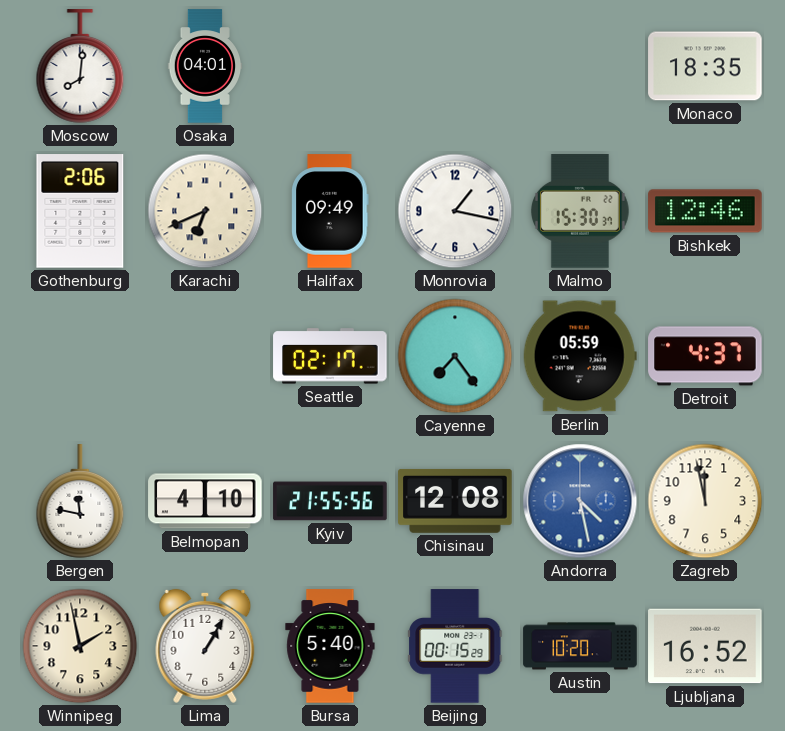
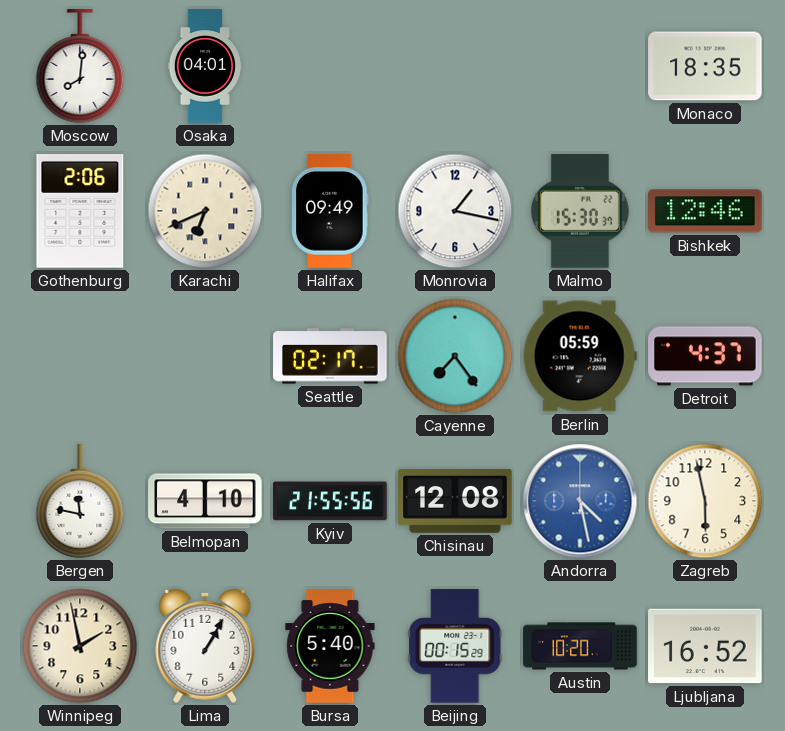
Zagreb: 11:58 -> 5:58 (705, 501)
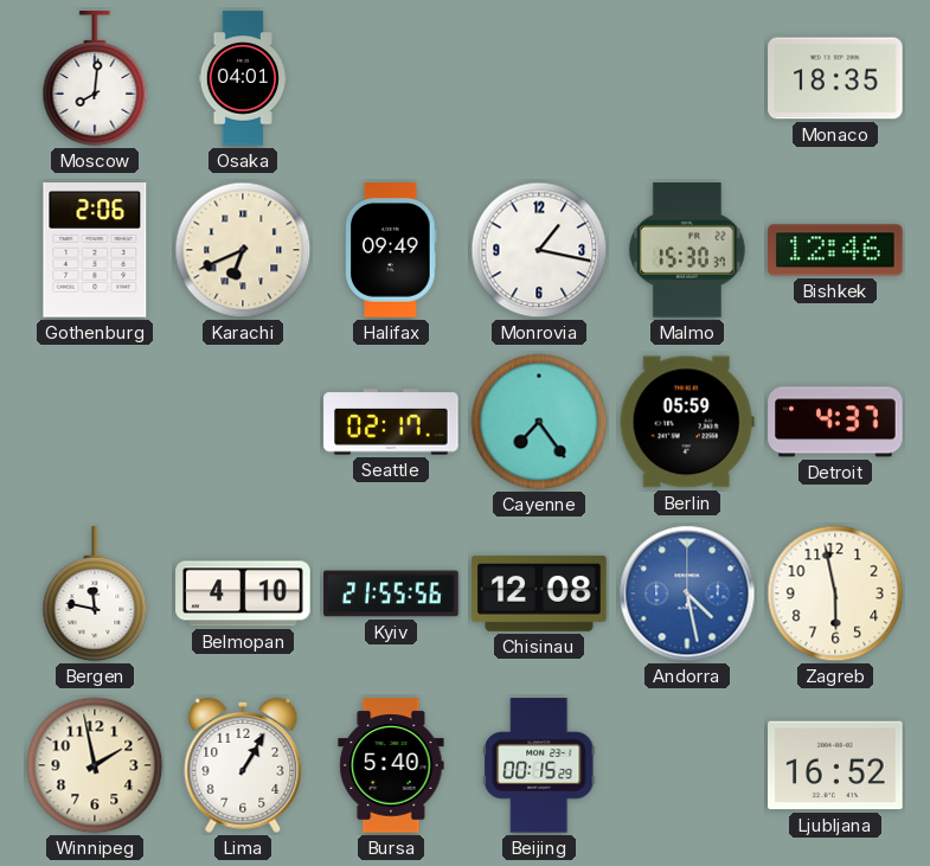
Austin: 10:20 -> none (580, 646)
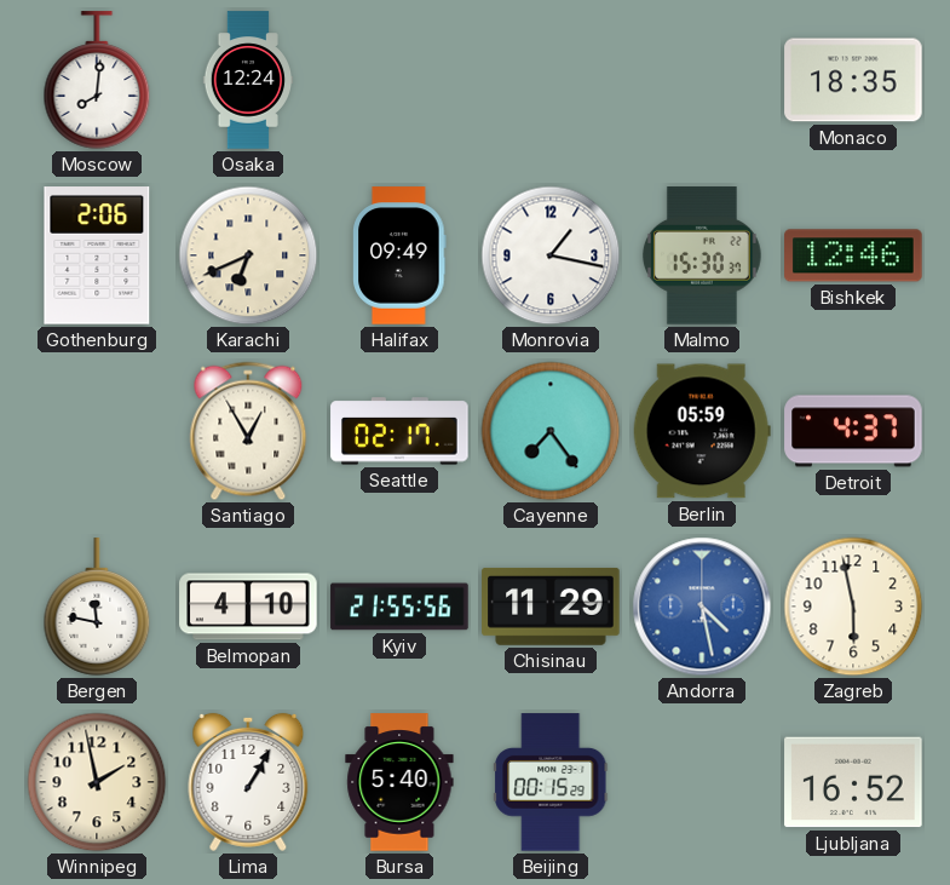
Osaka: 04:01 -> 12:24 (248, 80)
Santiago: none -> 12:55 (248, 431)
Chisinau: 12:08 -> 11:29 (551, 607)
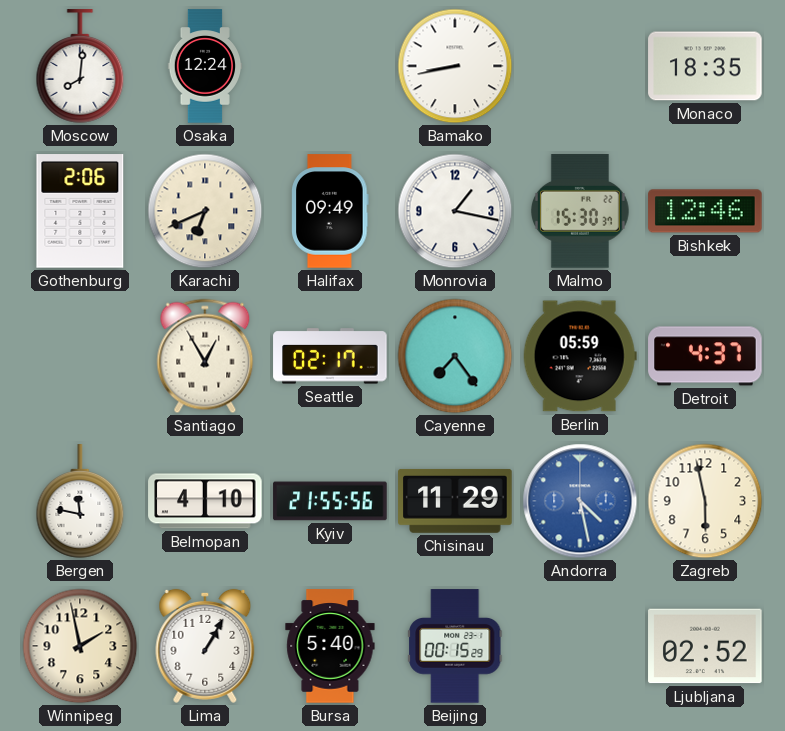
Bamako: none -> 8:43 (455, 66)
Ljubljana: 16:52 -> 02:52 (705, 646)
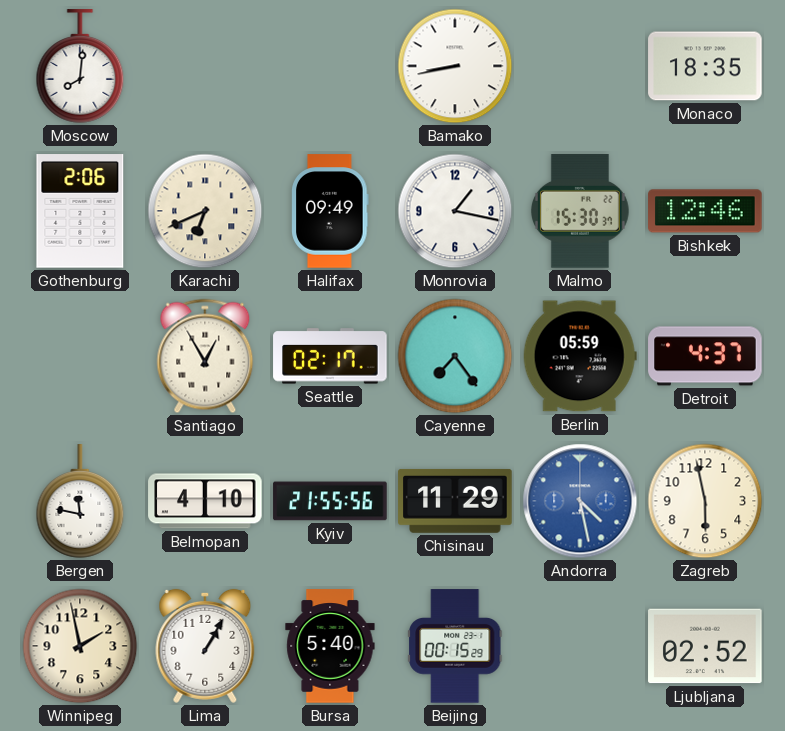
Osaka: 12:24 -> none (205, 66)
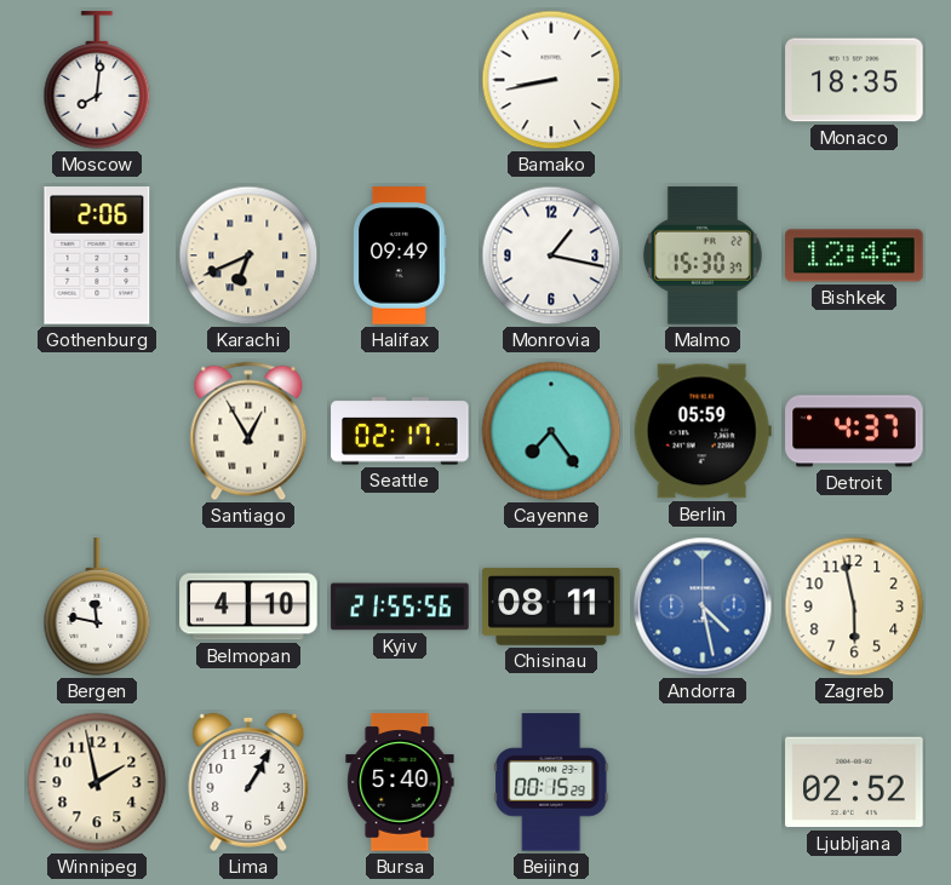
Chisinau: 11:29 -> 08:11 (551, 607)
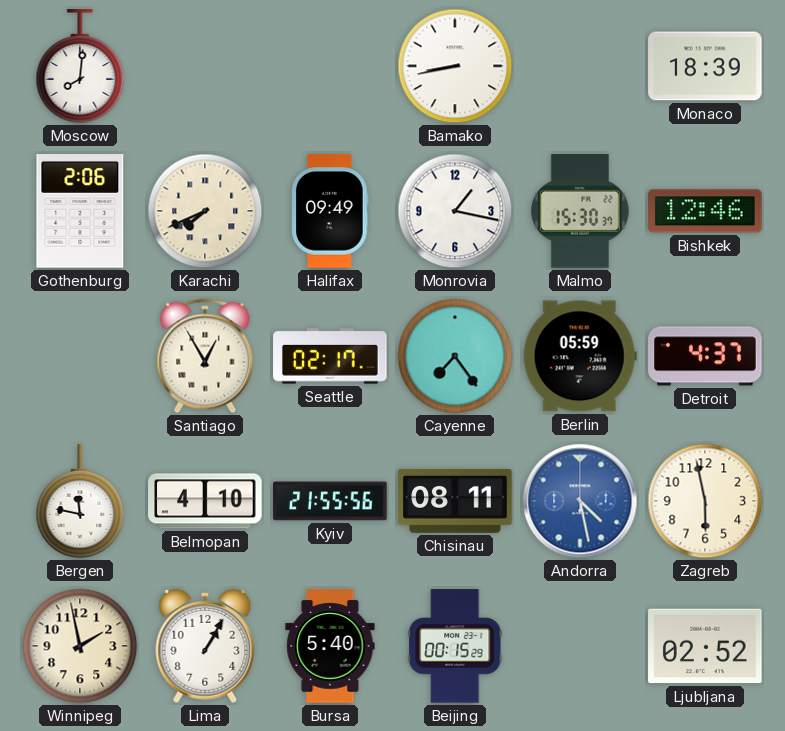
Monaco: 18:35 -> 18:39 (705, 66)
Karachi: 6:41 -> 7:41 (205, 211)
